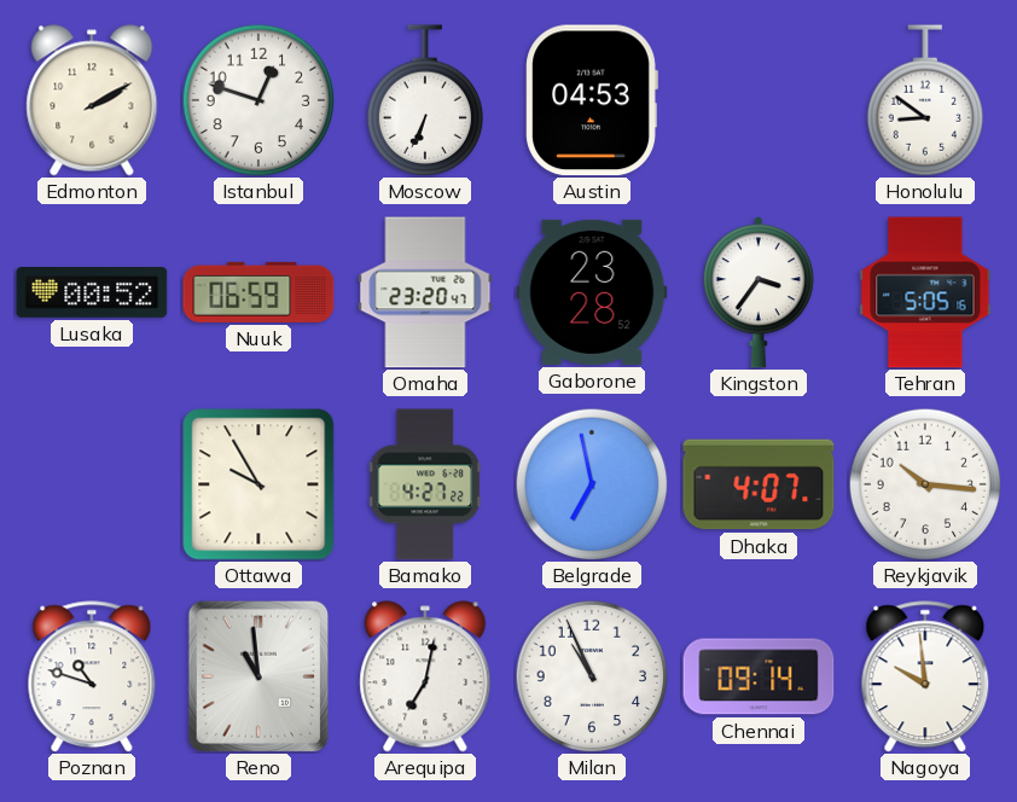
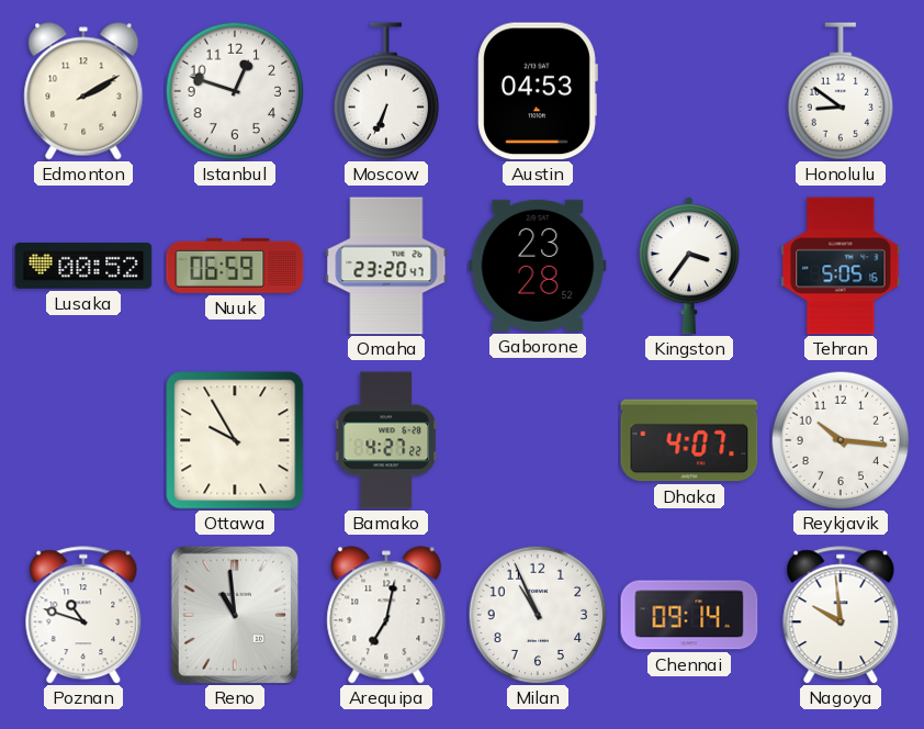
Belgrade: 6:58 -> none (592, 484)
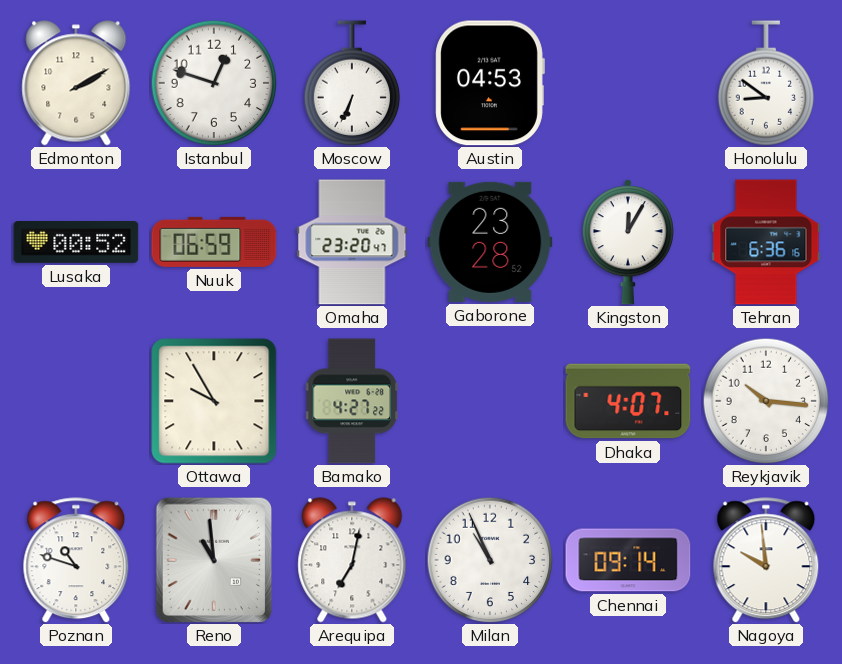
Kingston: 3:36 -> 12:05 (628, 242)
Tehran: 5:05 -> 6:36 (766, 242)
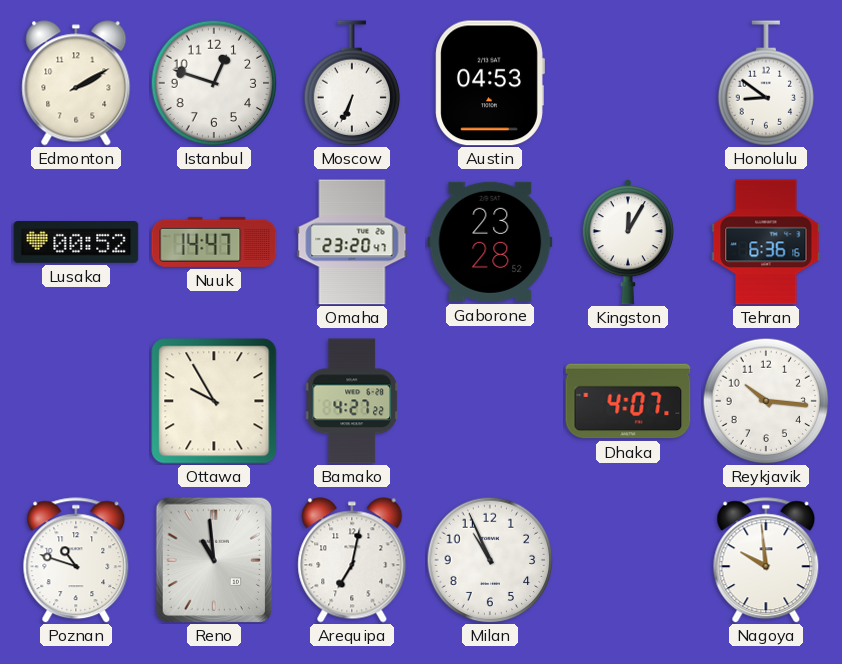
Nuuk: 06:59 -> 14:47 (214, 242)
Chennai: 09:14 -> none (628, 560)
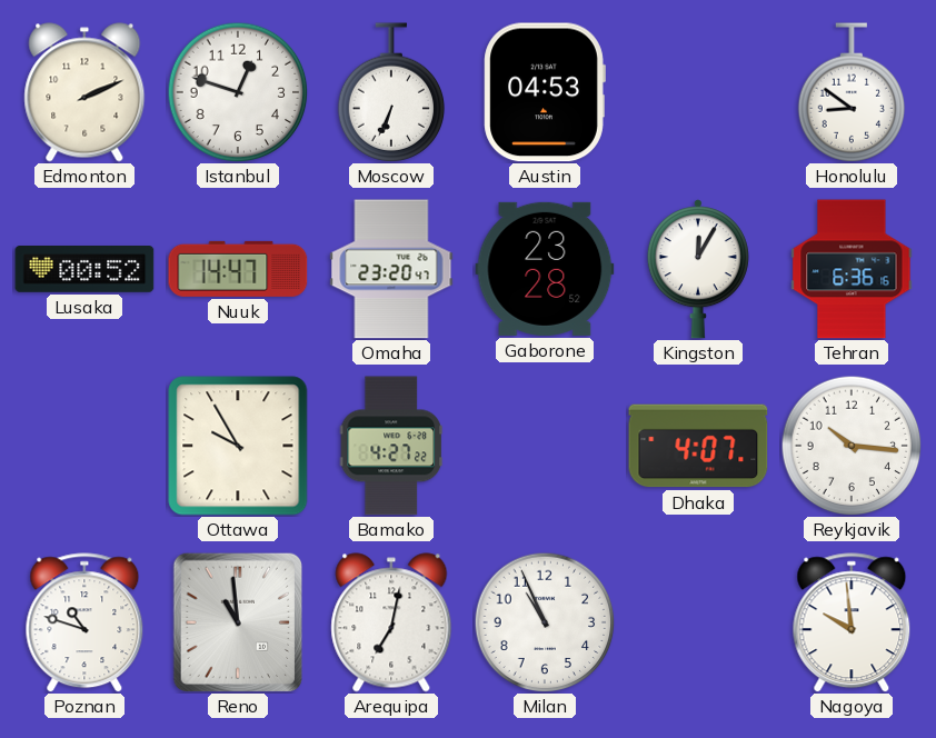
Edmonton: 2:10 -> 2:11 (84, 92)
